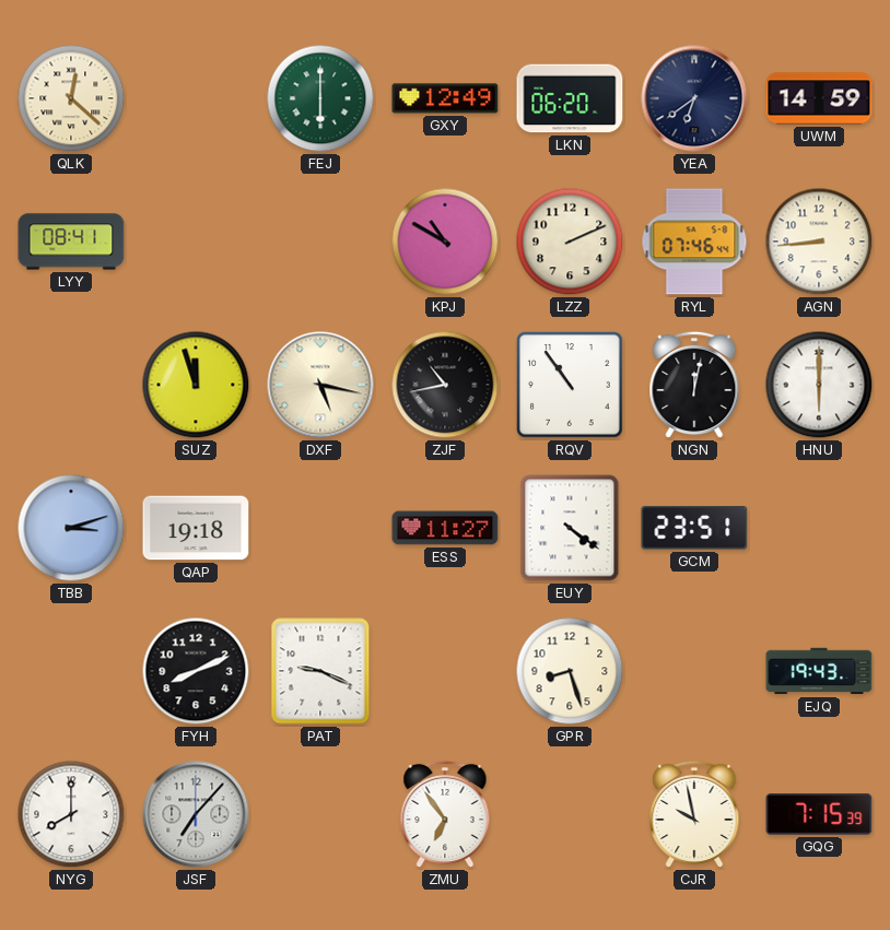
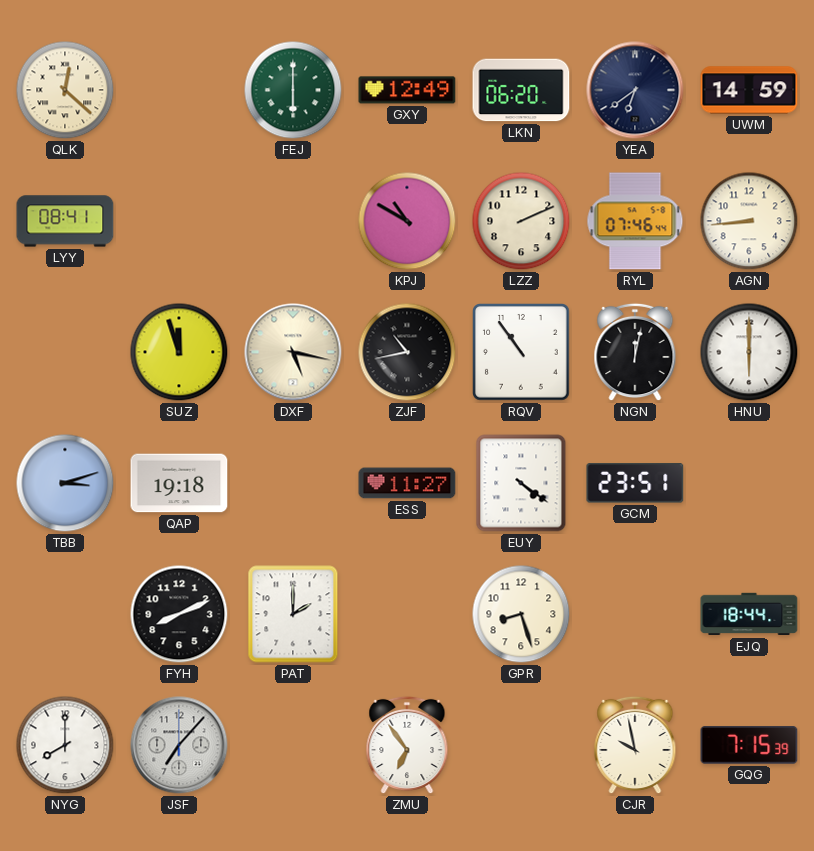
PAT: 9:19 -> 2:00 (293, 614)
EJQ: 19:43 -> 18:44 (749, 614)
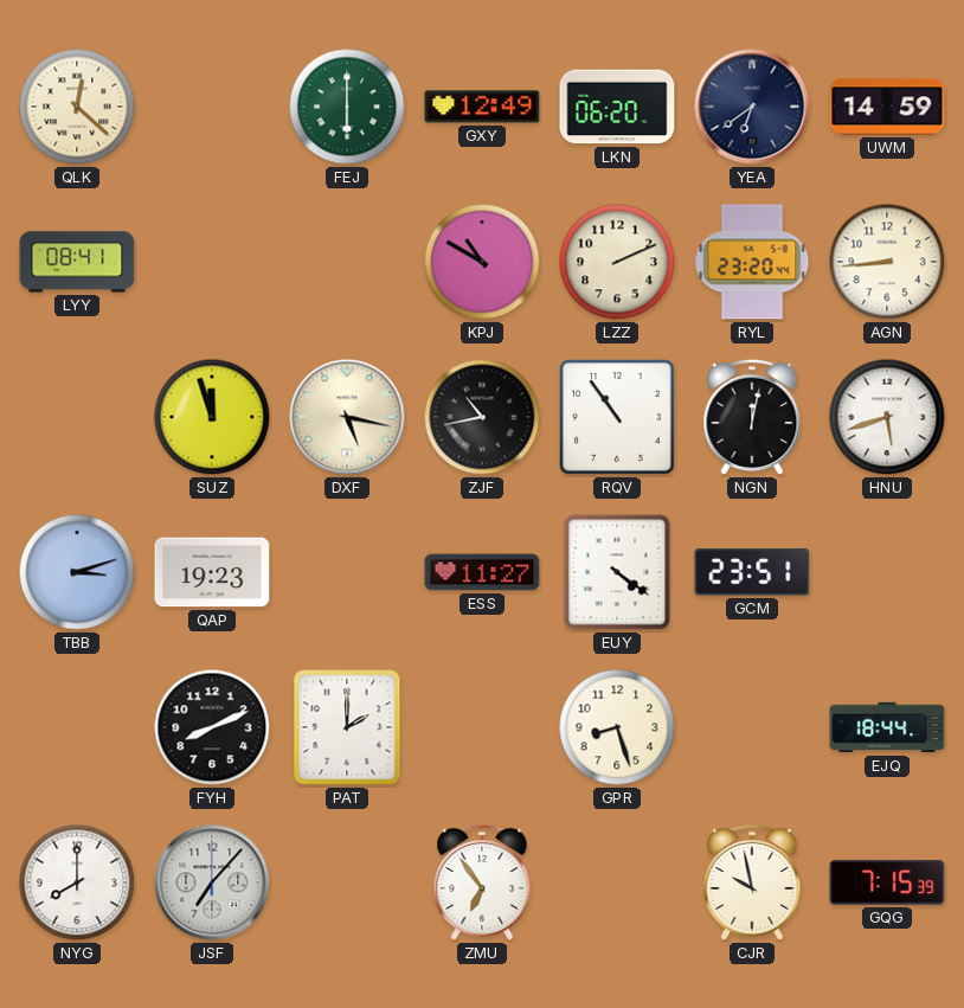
RYL: 07:46 -> 23:20 (752, 262)
HNU: 6:00 -> 5:42 (887, 417)
QAP: 19:18 -> 19:23 (212, 572)
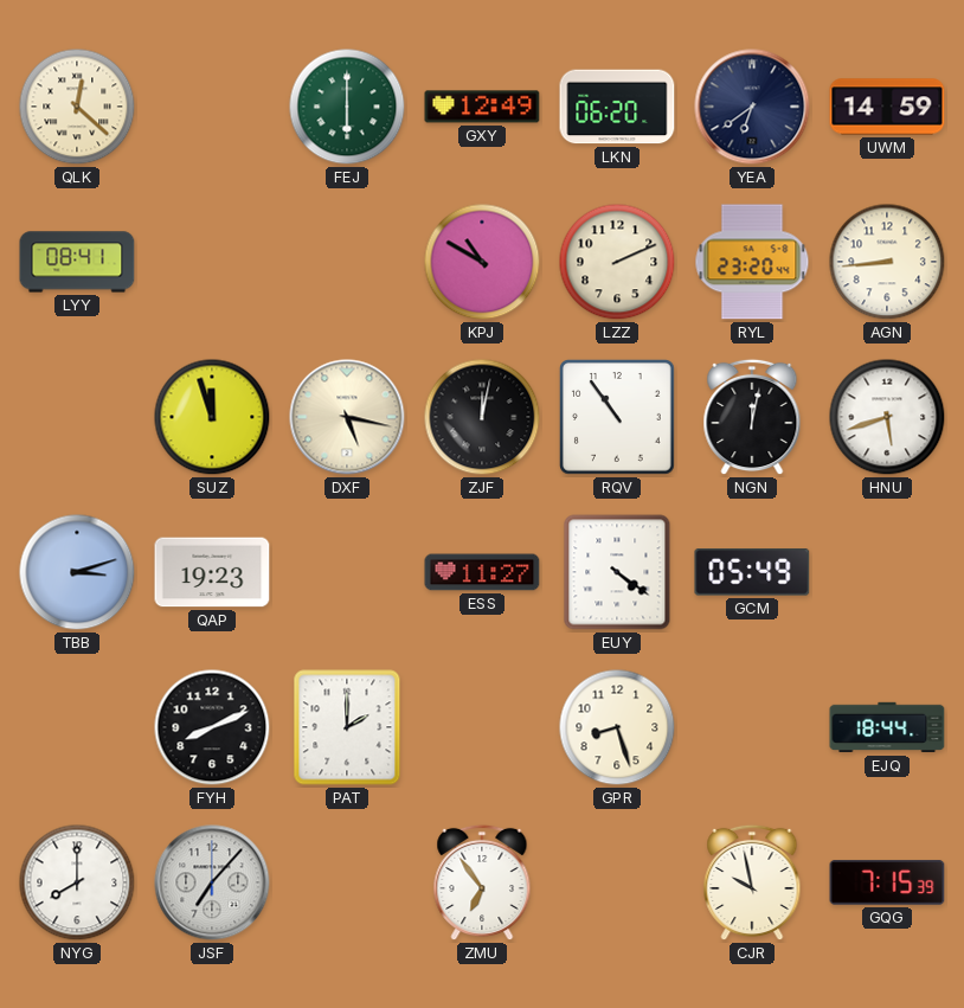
ZJF: 10:43 -> 12:02 (482, 417)
GCM: 23:51 -> 05:49 (752, 572)
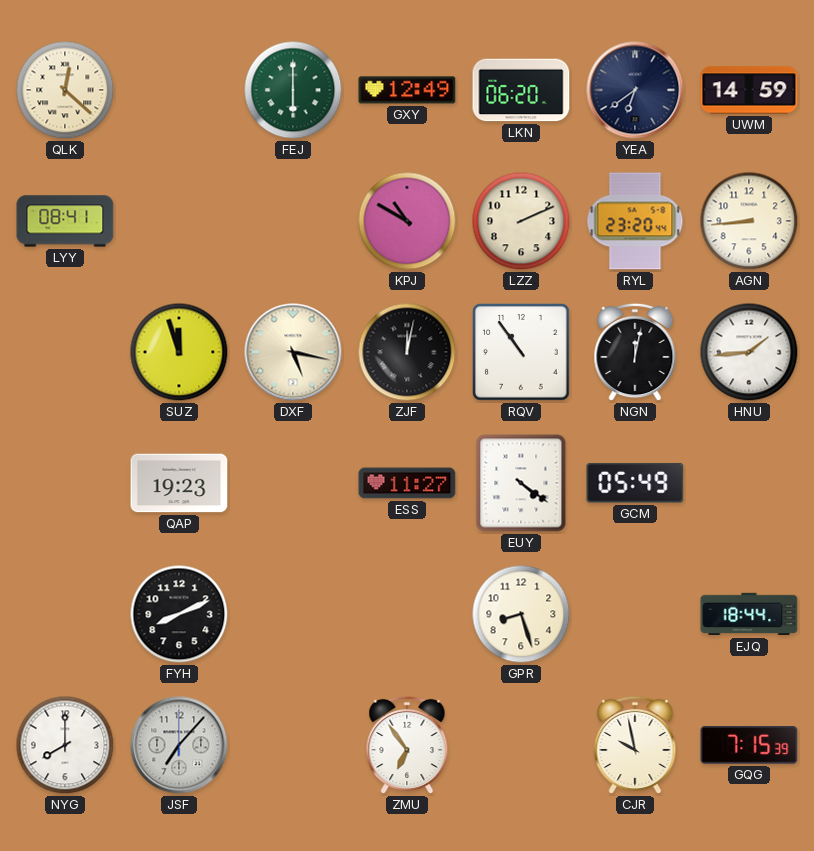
HNU: 5:42 -> 1:44 (749, 352)
TBB: 3:12 -> none (77, 572)
PAT: 2:00 -> none (347, 727)
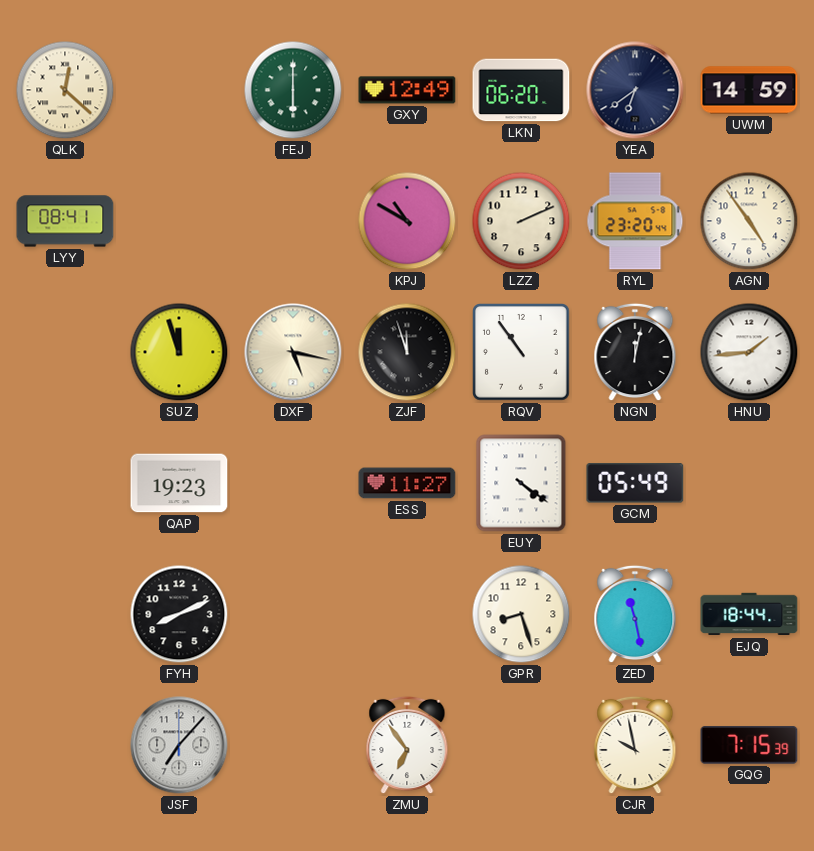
AGN: 8:44 -> 4:54 (749, 221)
ZJF: 12:02 -> 11:57 (407, 352)
ZED: none -> 11:28 (635, 614)
NYG: 8:00 -> none (65, 745)
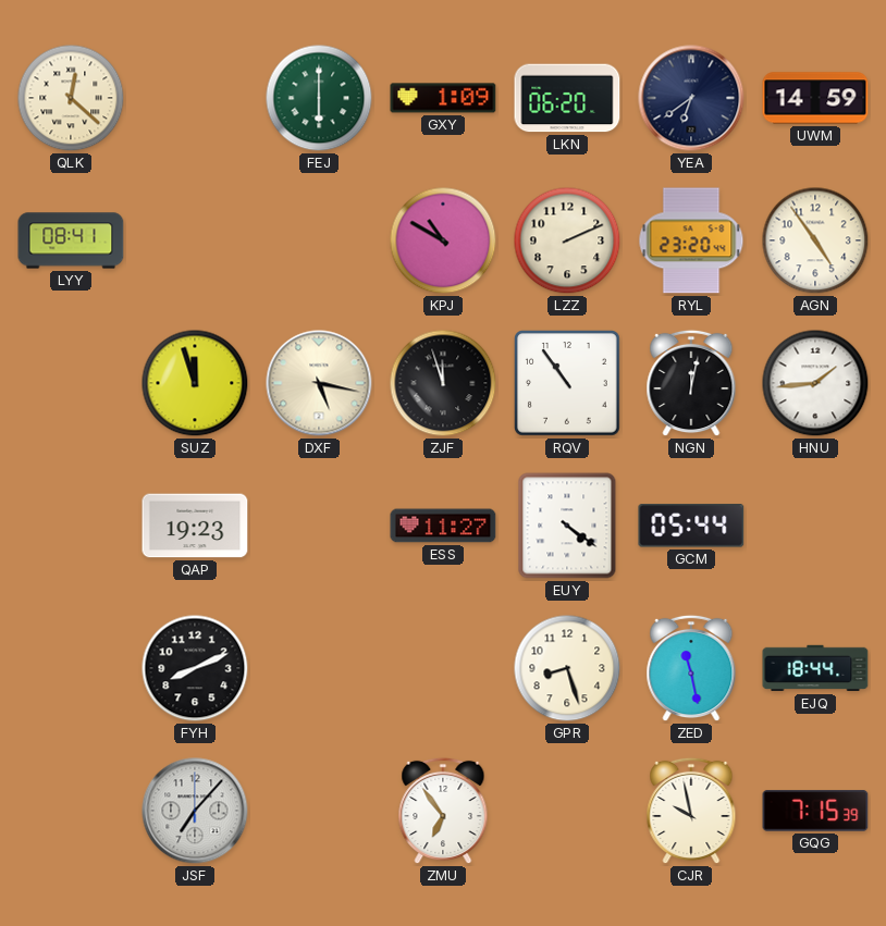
GXY: 12:49 -> 1:09 (443, 98)
GCM: 05:49 -> 05:44 (691, 526)
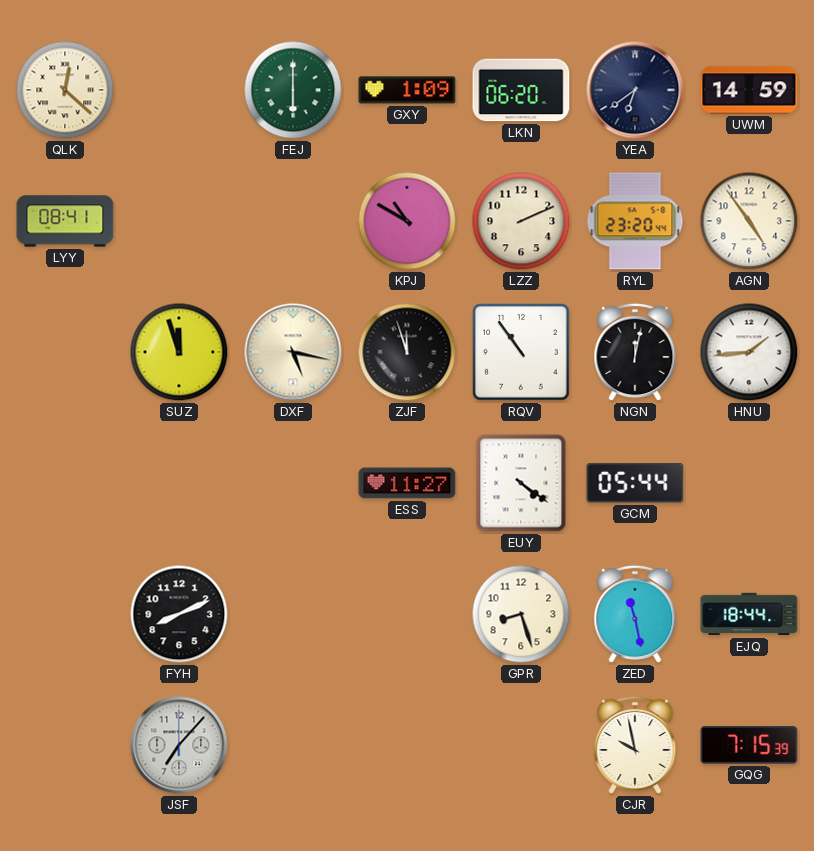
QAP: 19:23 -> none (195, 526)
ZMU: 6:54 -> none (443, 811)
